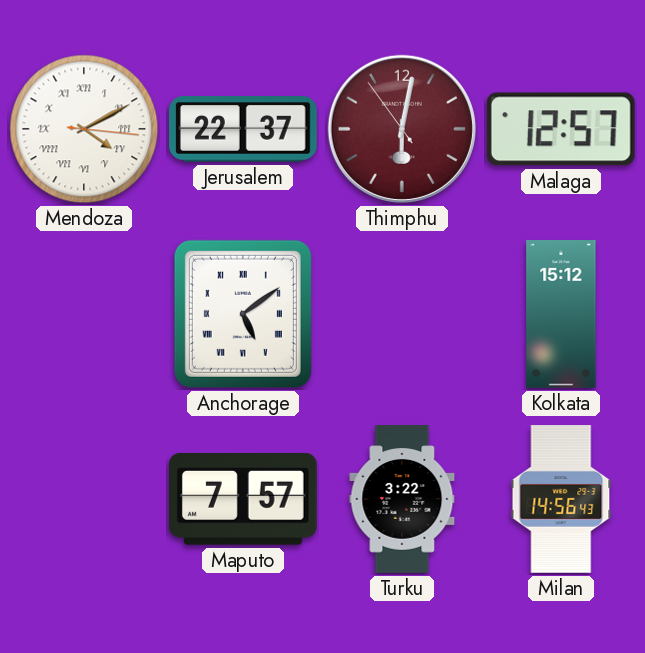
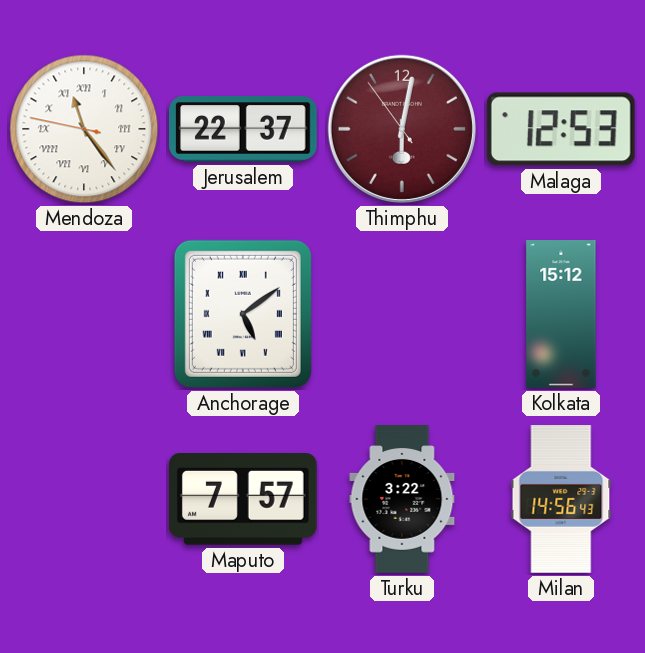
Mendoza: 4:10 -> 11:23 (84, 129)
Malaga: 12:57 -> 12:53 (561, 129)
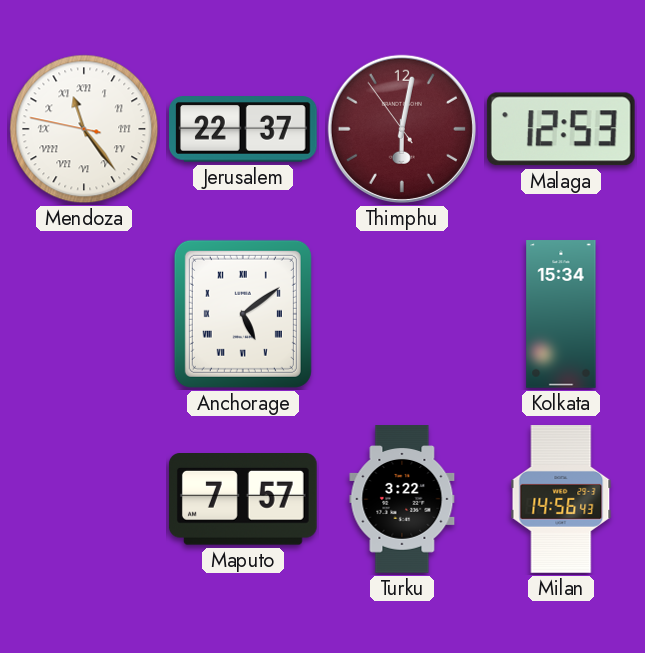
Kolkata: 15:12 -> 15:34 (561, 314)
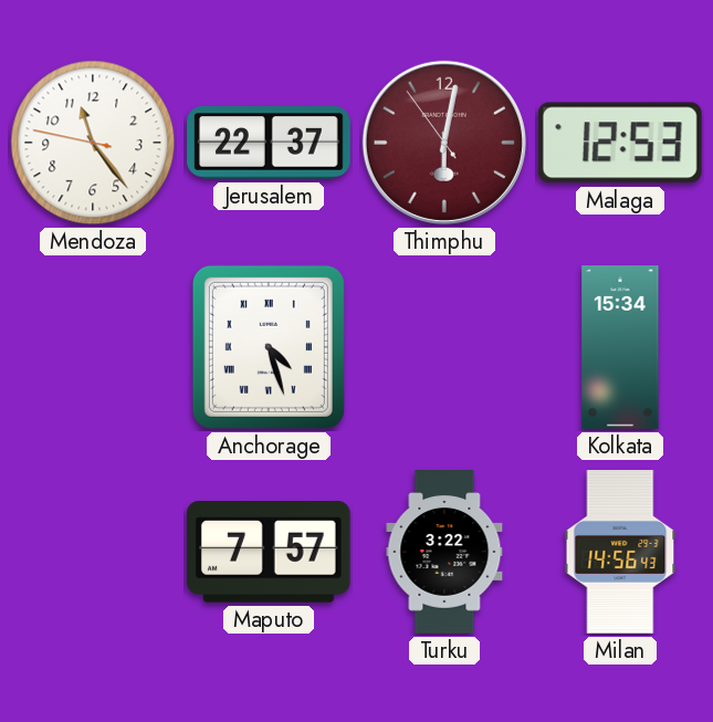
Mendoza numerals: Roman -> Arabic (93, 143)
Anchorage: 5:09 -> 4:27 (269, 347)
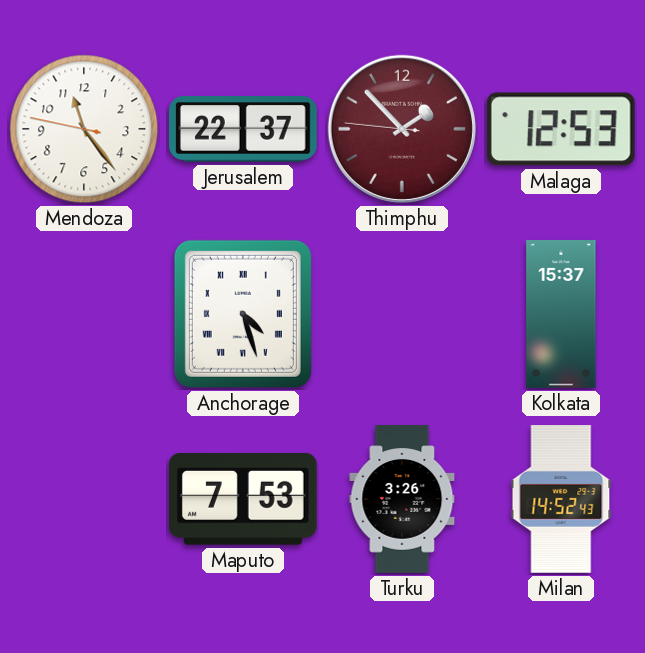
Thimphu: 6:01 -> 1:52 (402, 129)
Kolkata: 15:34 -> 15:37 (561, 314)
Maputo: 7:57 -> 7:53 (243, 500)
Turku: 3:22 -> 3:26 (402, 499)
Milan: 14:56 -> 14:52 (561, 499)
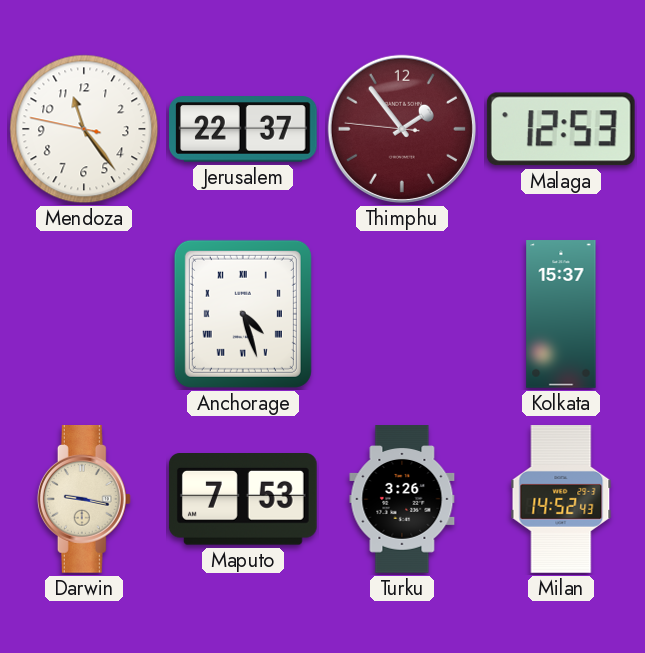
Thimphu: 1:52 -> 1:53 (402, 129)
Darwin: none -> 9:17 (84, 500)
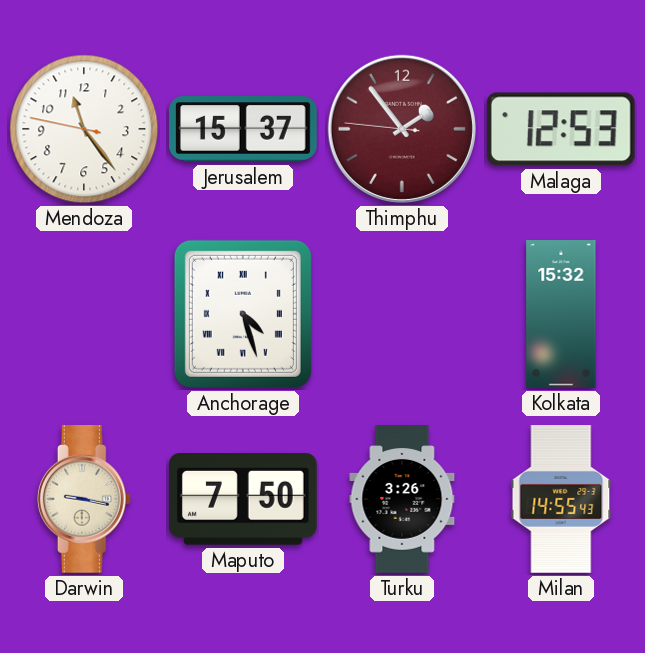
Jerusalem: 22:37 -> 15:37 (244, 129)
Kolkata: 15:37 -> 15:32 (561, 314)
Maputo: 7:53 -> 7:50 (243, 500)
Milan: 14:52 -> 14:55 (561, 499)
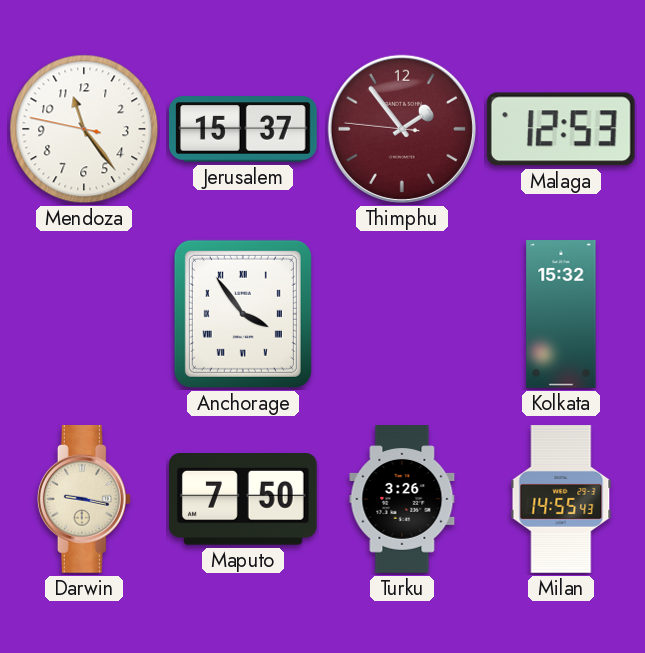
Anchorage: 4:27 -> 3:54 (243, 314)
